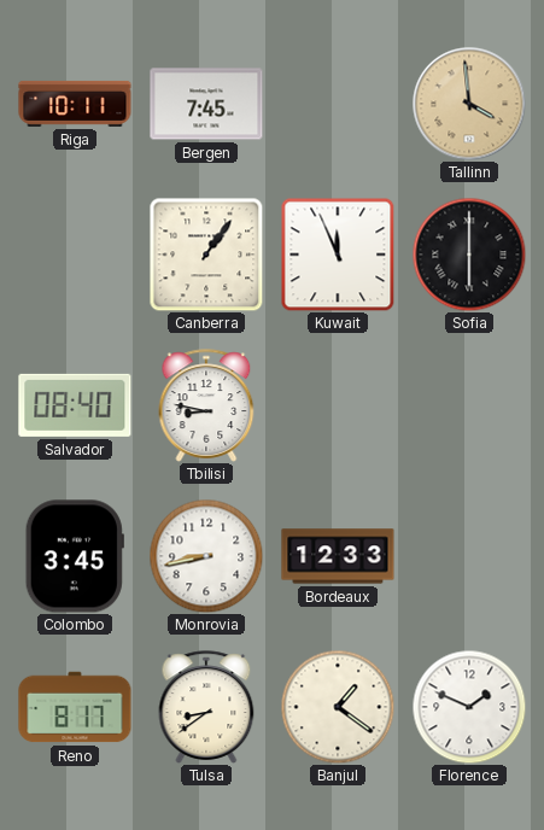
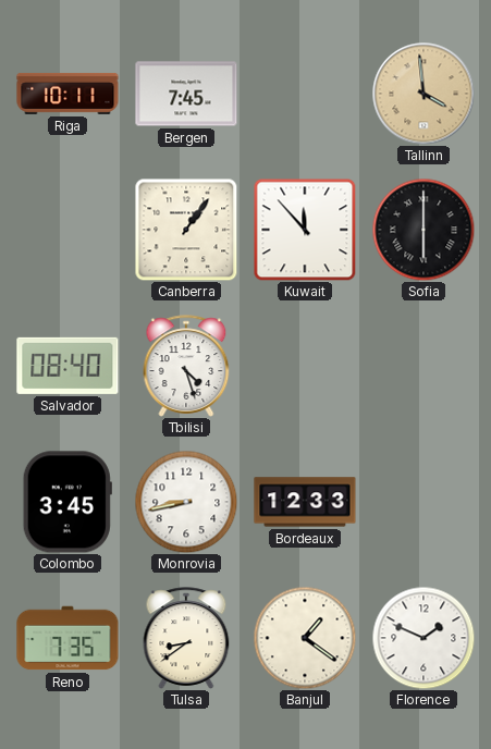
Kuwait: 11:56 -> 11:53 (305, 230)
Tbilisi: 8:47 -> 4:27 (186, 366)
Reno: 8:17 -> 7:35 (67, 638)
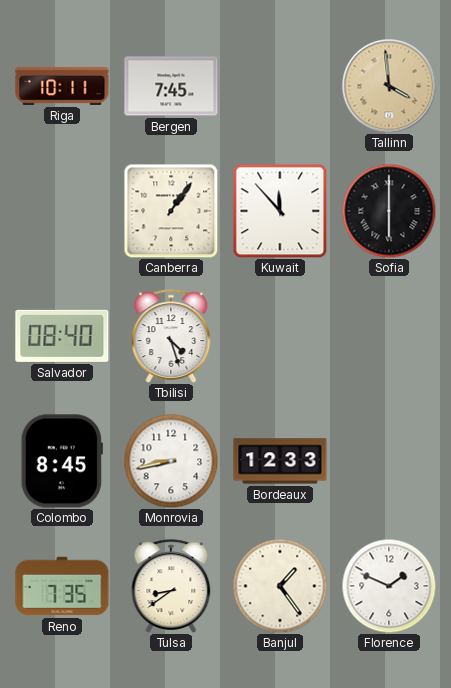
Colombo: 3:45 -> 8:45 (62, 461)
Banjul: 1:21 -> 1:24 (280, 586)
